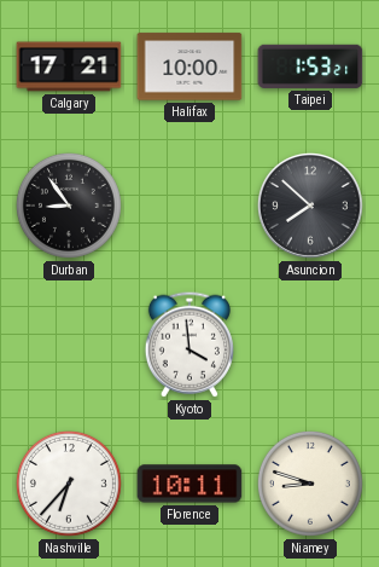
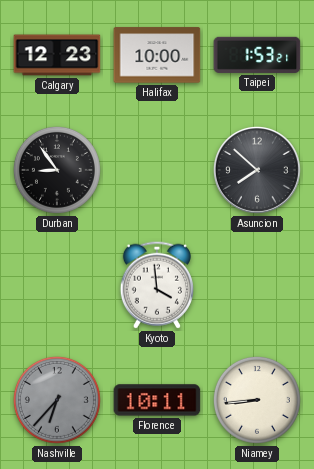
Calgary: 17:21 -> 12:23 (57, 55)
Nashville dial: white -> grey (57, 400)
Niamey: 8:48 -> 8:44 (257, 400)
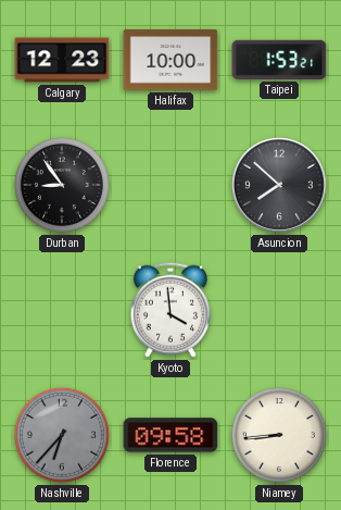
Florence: 10:11 -> 09:58 (171, 435)
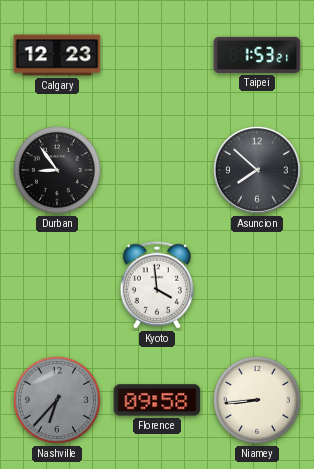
Halifax: 10:00 -> none (171, 60)
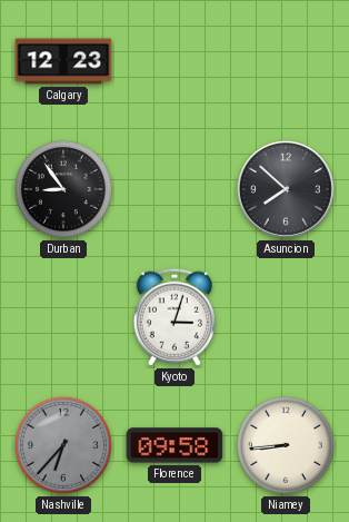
Taipei: 1:53 -> none (257, 55)
Kyoto: 3:59 -> 3:03 (174, 317)
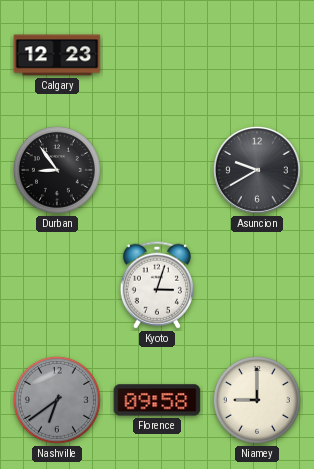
Asuncion: 7:52 -> 9:40 (257, 170)
Nashville: 6:37 -> 6:39 (57, 400)
Niamey: 8:44 -> 9:00 (257, 400)
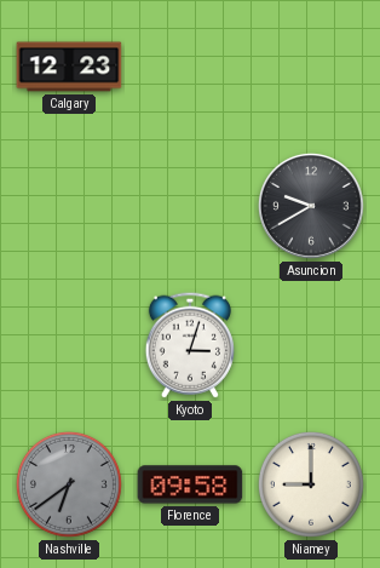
Durban: 8:54 -> none (57, 170)
